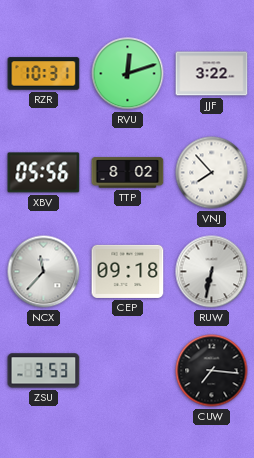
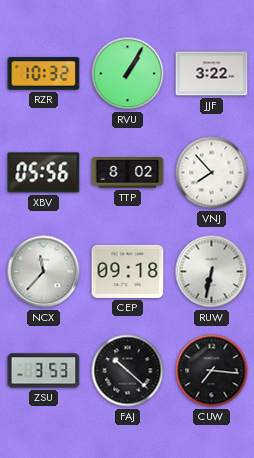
RZR: 10:31 -> 10:32 (44, 74)
RVU: 12:12 -> 1:05 (128, 74)
FAJ: none -> 10:22 (128, 371)
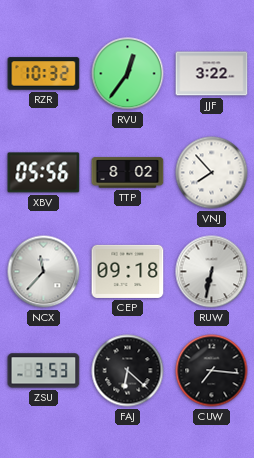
RVU: 1:05 -> 12:36 (128, 74)
FAJ: 10:22 -> 6:22 (128, 371)
